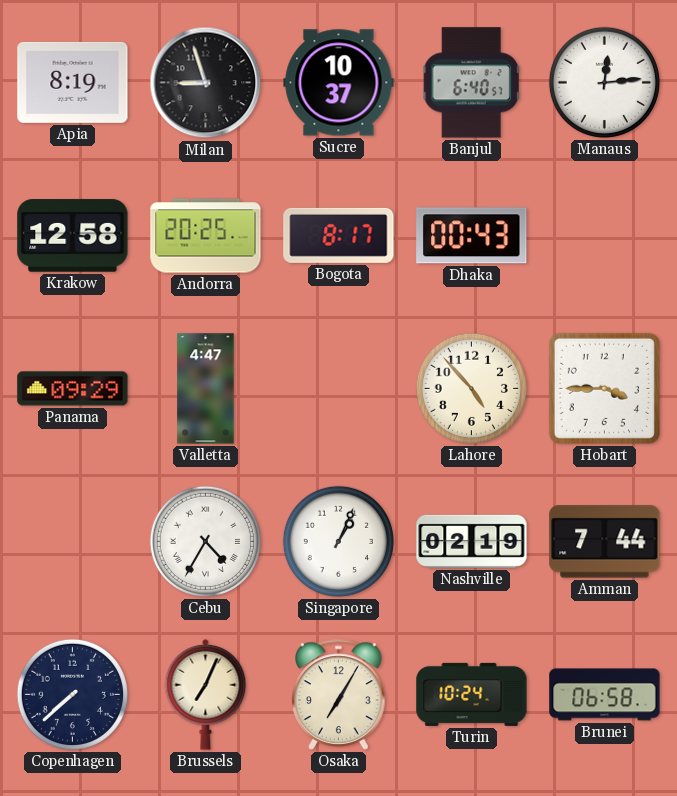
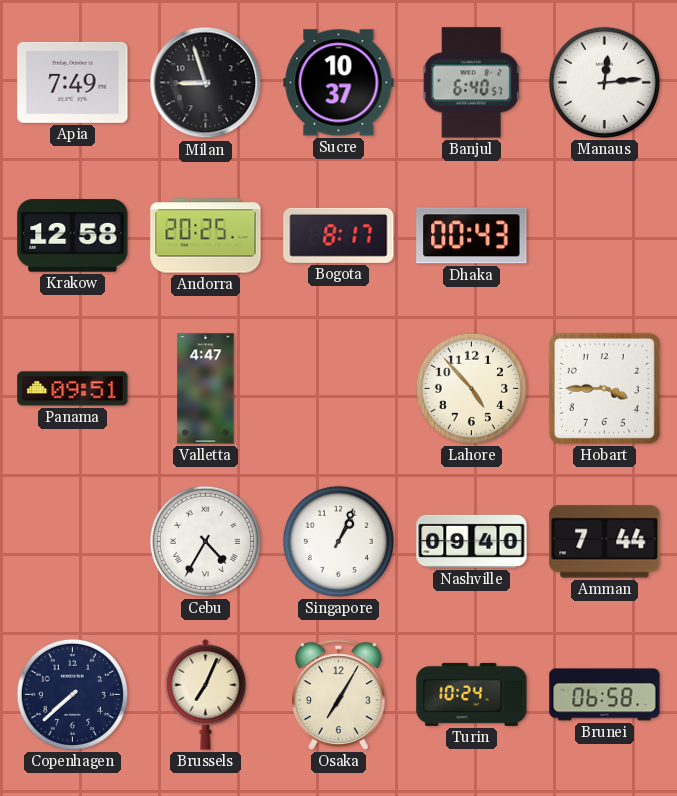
Apia: 8:19 -> 7:49 (73, 82)
Panama: 09:29 -> 09:51 (73, 389)
Nashville: 02:19 -> 09:40 (472, 541)
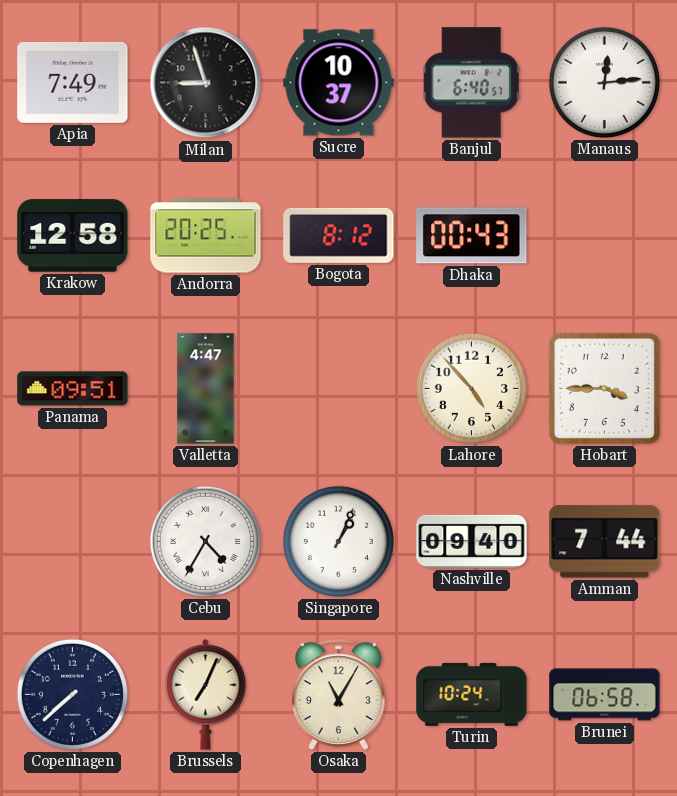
Bogota: 8:17 -> 8:12 (339, 235)
Osaka: 7:05 -> 11:05 (339, 694)
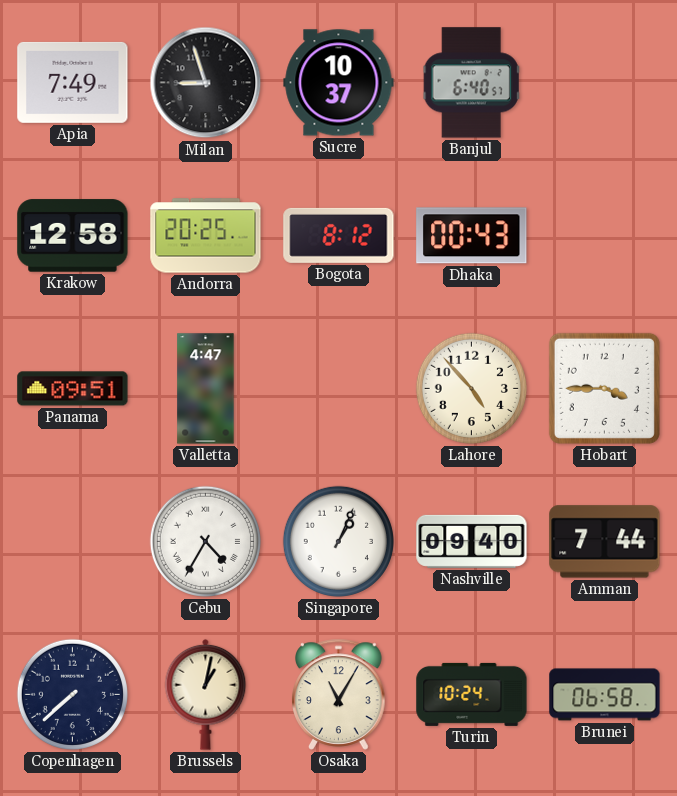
Manaus: 12:14 -> none (604, 82)
Brussels: 7:04 -> 1:02 (206, 694)
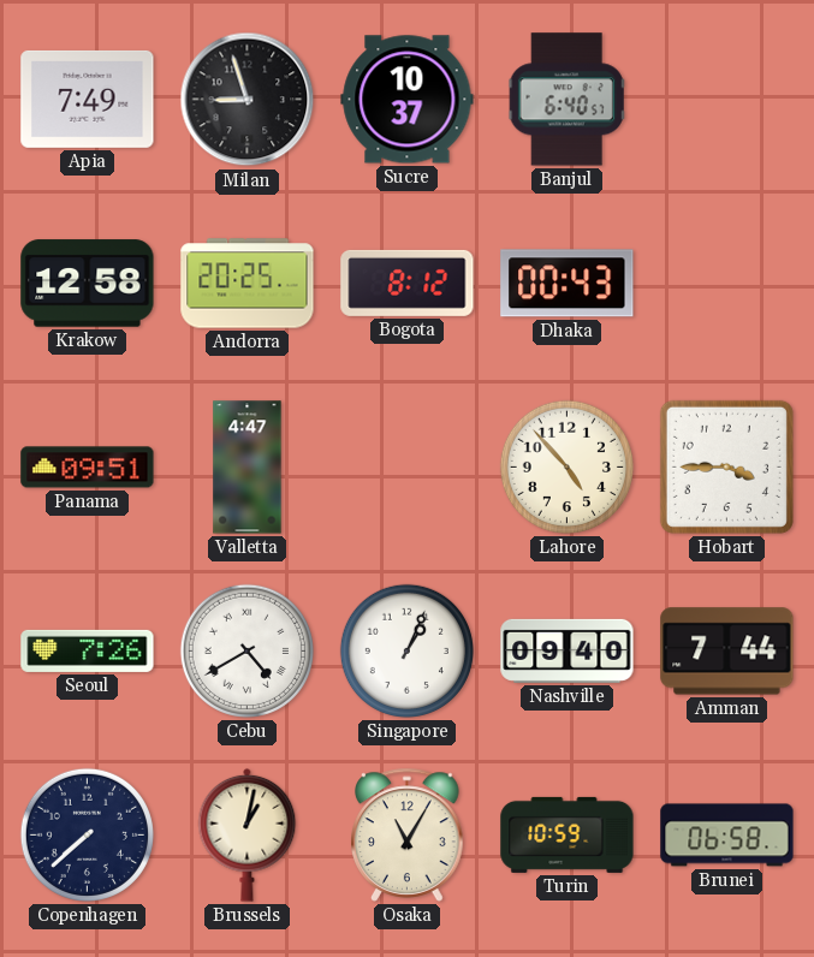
Seoul: none -> 7:26 (88, 650)
Cebu: 4:35 -> 4:40 (246, 650)
Turin: 10:24 -> 10:59 (568, 834)
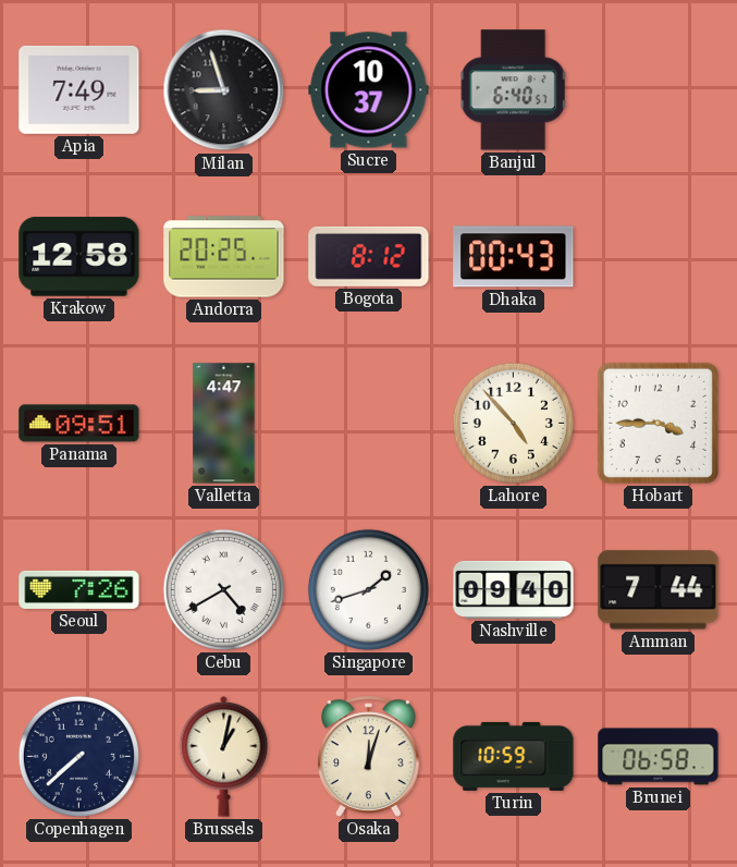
Singapore: 1:04 -> 1:42 (368, 589)
Osaka: 11:05 -> 12:03 (369, 756)
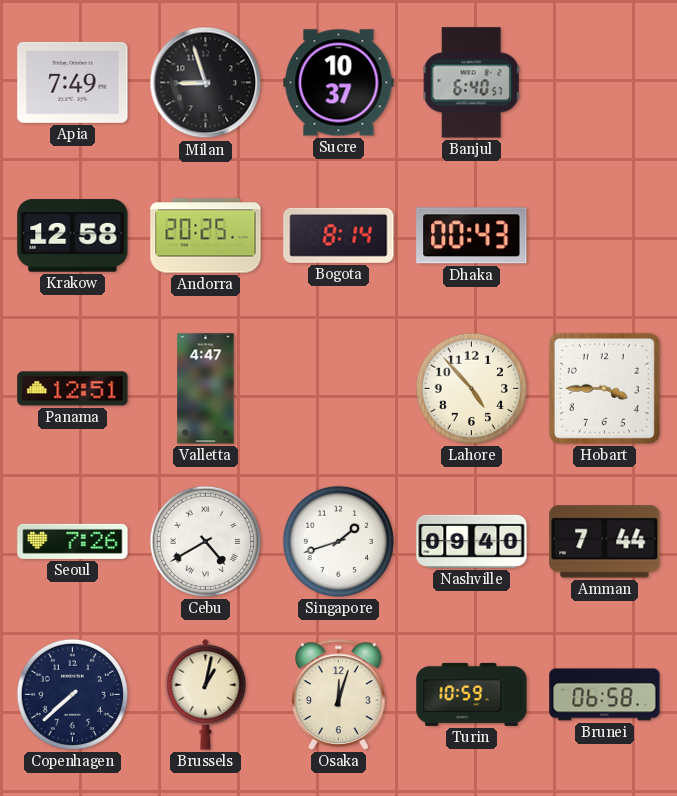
Bogota: 8:12 -> 8:14 (339, 235)
Panama: 09:51 -> 12:51 (73, 389)
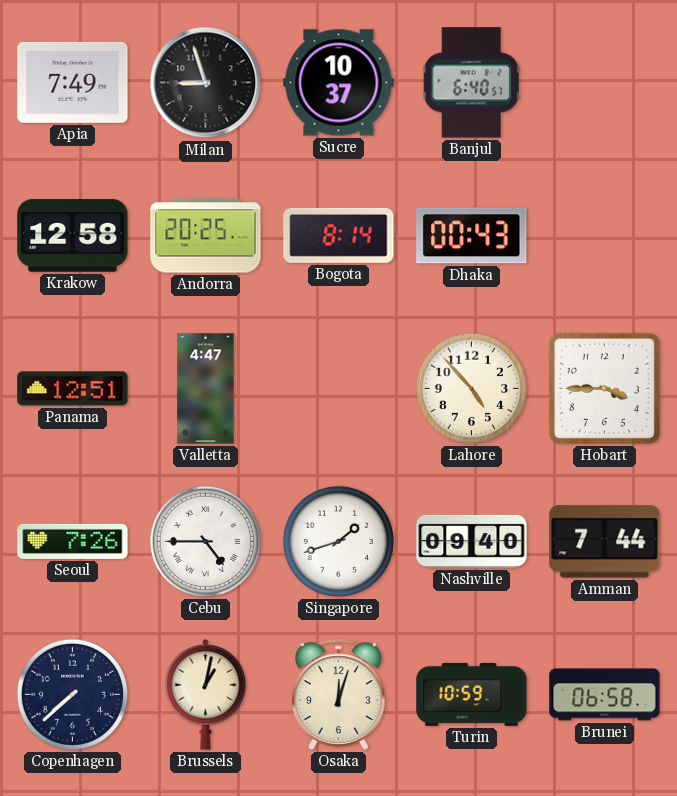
Cebu: 4:40 -> 4:45 (205, 541)
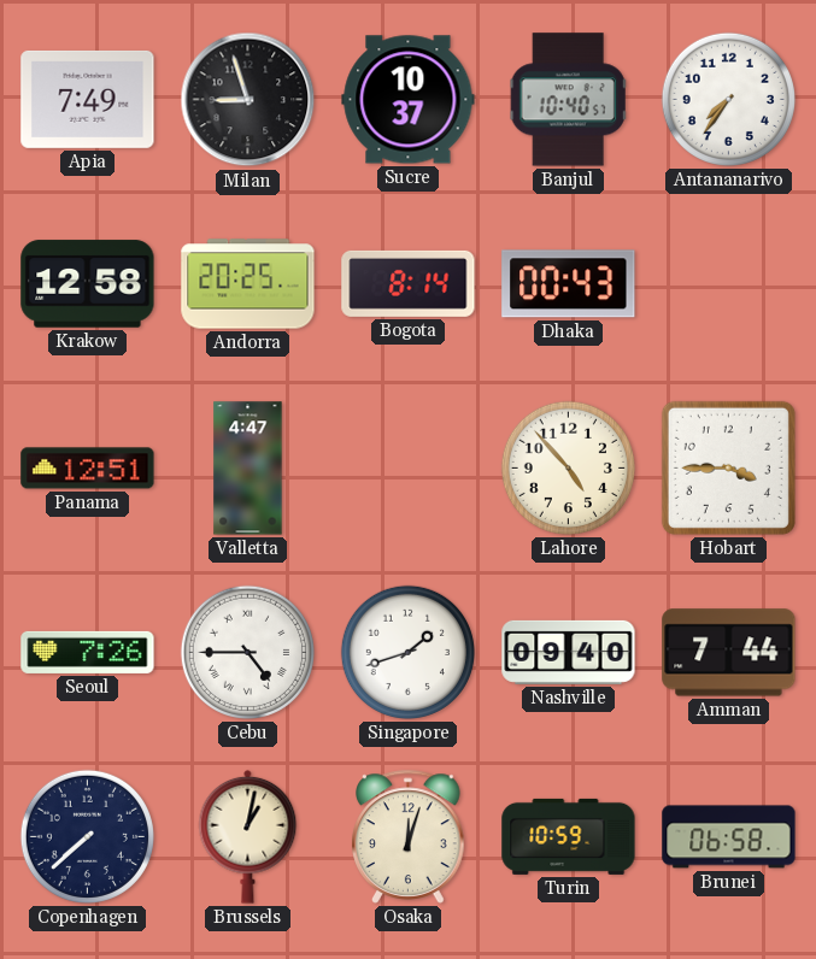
Banjul: 6:40 -> 10:40 (569, 100)
Antananarivo: none -> 7:36 (728, 99)
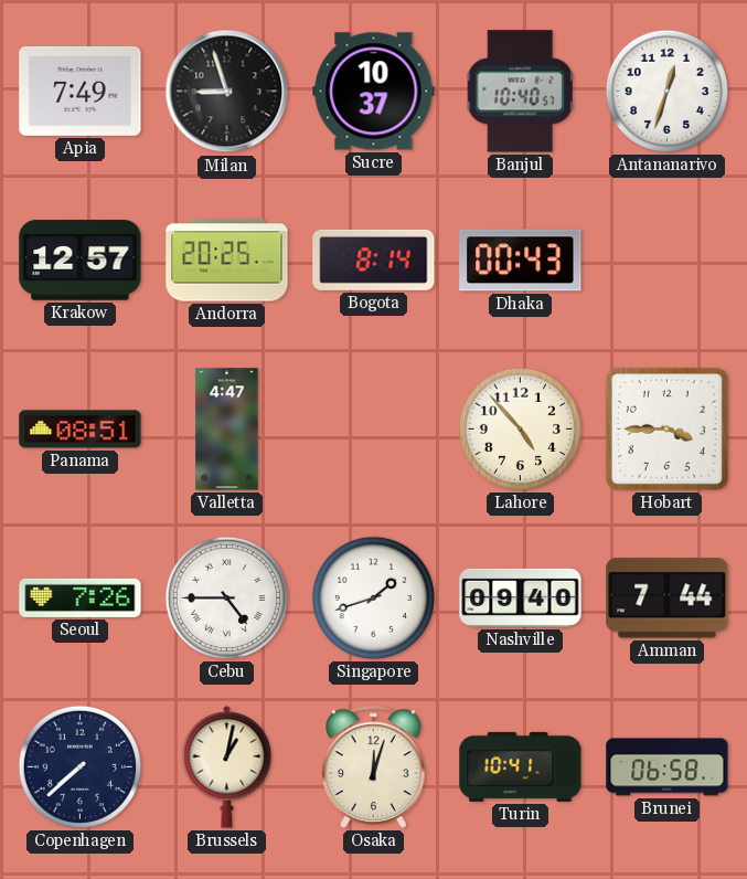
Antananarivo: 7:36 -> 12:33 (666, 91)
Krakow: 12:58 -> 12:57 (81, 261)
Panama: 12:51 -> 08:51 (81, 430)
Turin: 10:59 -> 10:41 (521, 766)
